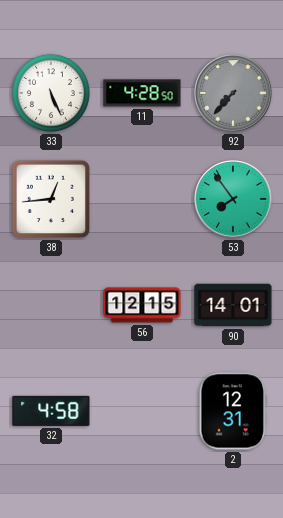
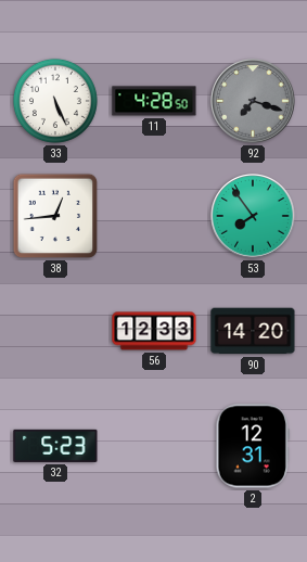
92: 7:37 -> 7:18 (253, 101)
56: 12:15 -> 12:33 (154, 331)
90: 14:01 -> 14:20 (253, 331)
32: 4:58 -> 5:23 (55, 446)
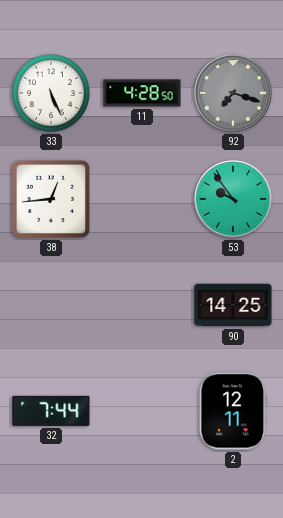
53: 7:54 -> 9:54 (233, 199)
56: 12:33 -> none (154, 331)
90: 14:20 -> 14:25 (233, 305)
32: 5:23 -> 7:44 (51, 411)
2: 12:31 -> 12:11 (232, 411)
